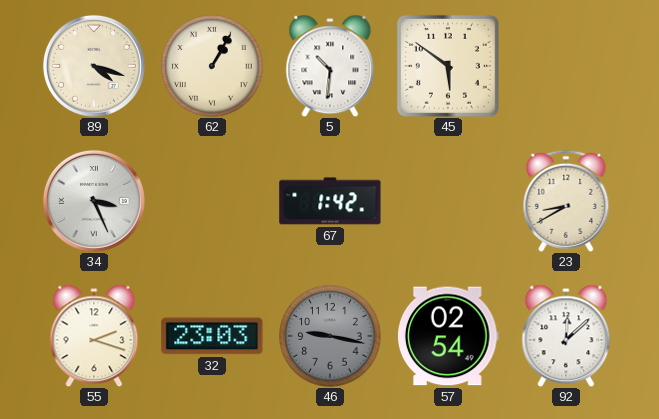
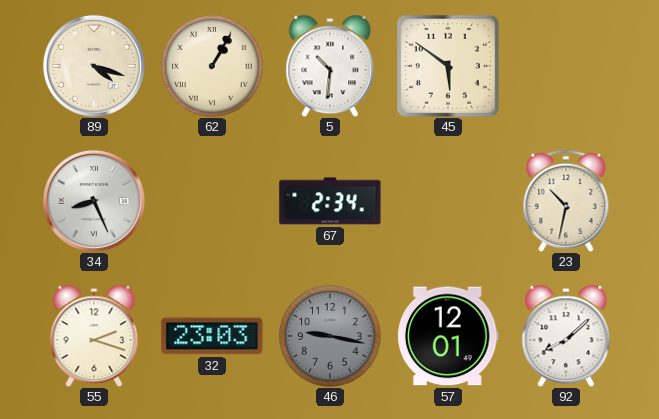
34: 3:26 -> 8:26 (94, 201)
67: 1:42 -> 2:34 (330, 201)
23: 8:40 -> 10:32 (566, 201)
57: 02:54 -> 12:01 (448, 336)
92: 12:08 -> 8:08 (566, 336)
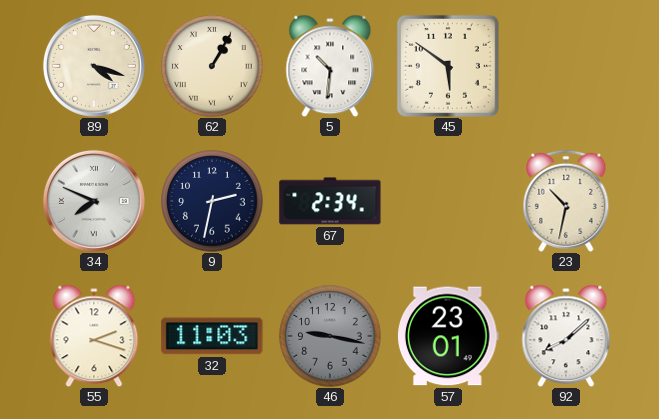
34: 8:26 -> 7:49 (94, 201)
9: none -> 2:32 (212, 201)
32: 23:03 -> 11:03 (212, 336)
57: 12:01 -> 23:01 (448, 336)
